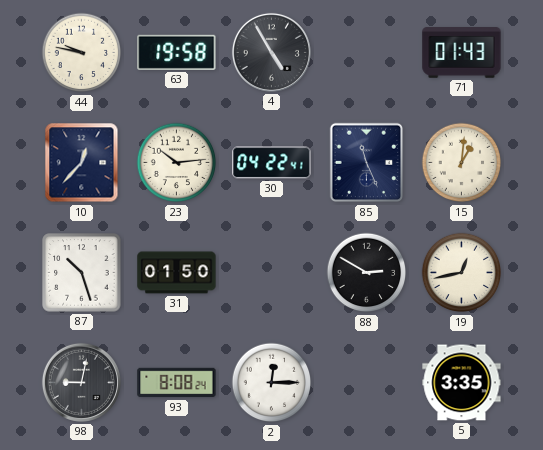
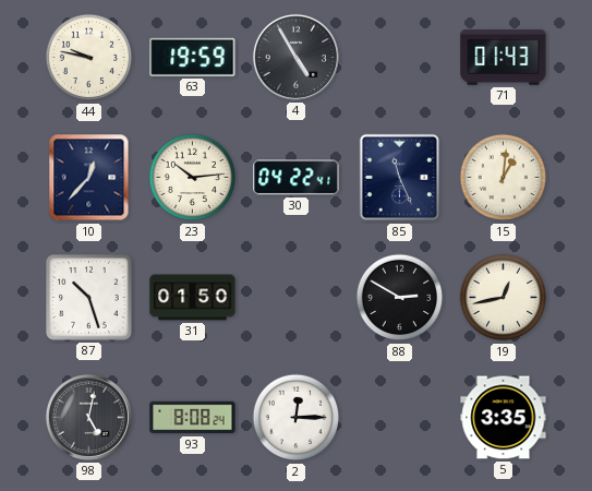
63: 19:58 -> 19:59 (193, 57)
98: 9:02 -> 5:02 (88, 417)
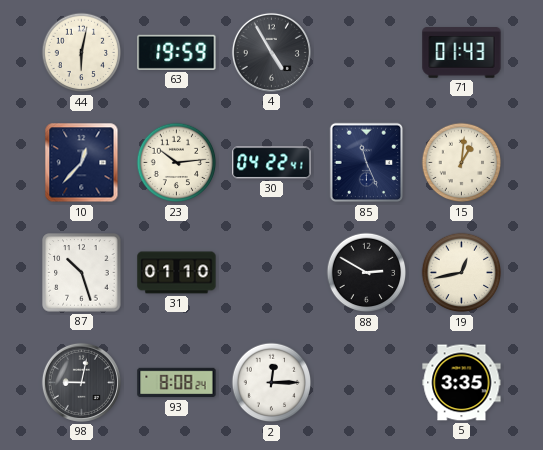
44: 9:47 -> 6:02 (82, 53)
31: 01:50 -> 01:10 (177, 273)
98: 5:02 -> 9:02 (81, 382)
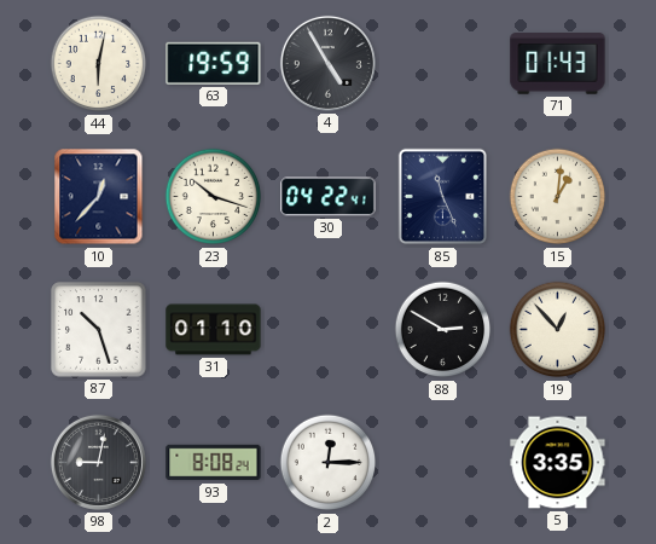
23: 10:14 -> 10:18 (214, 197)
19: 12:43 -> 12:53 (558, 330)
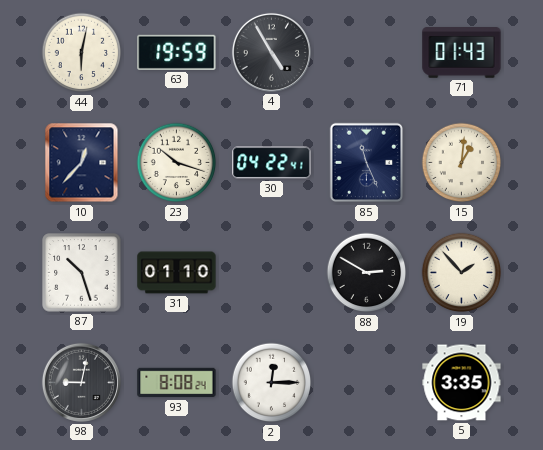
19: 12:53 -> 1:53 (462, 273)
